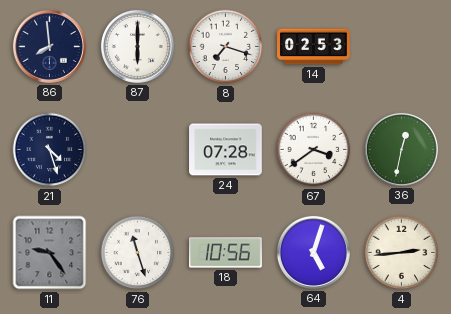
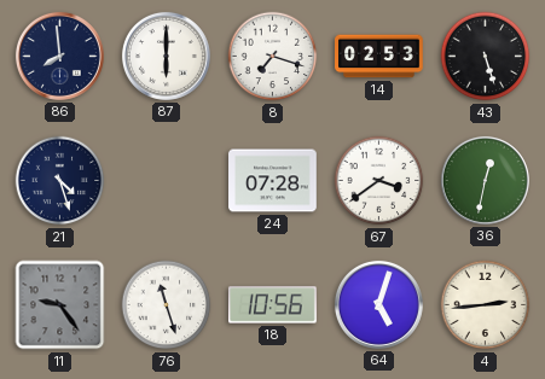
43: none -> 5:27 (486, 57)
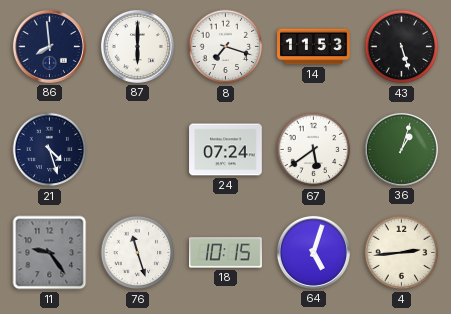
14: 02:53 -> 11:53 (314, 47)
24: 07:28 -> 07:24 (226, 150)
67: 3:39 -> 5:39 (314, 150)
36: 12:32 -> 1:03 (401, 149)
18: 10:56 -> 10:15 (226, 253)
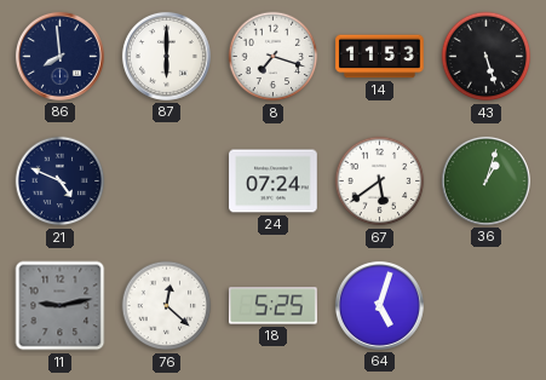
21: 4:27 -> 4:49 (61, 182)
11: 9:24 -> 9:13 (61, 306)
76: 11:27 -> 12:22 (167, 306)
18: 10:15 -> 5:25 (274, 306)
4: 2:44 -> none (402, 253)
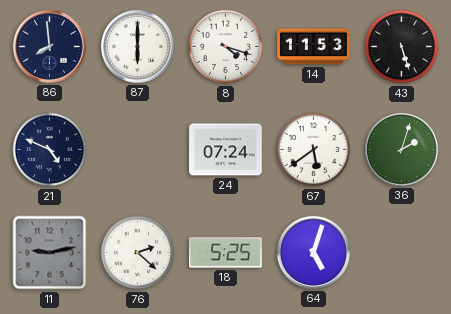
8: 7:18 -> 4:18 (226, 47)
36: 1:03 -> 2:03 (401, 149)
76: 12:22 -> 2:22 (138, 253)
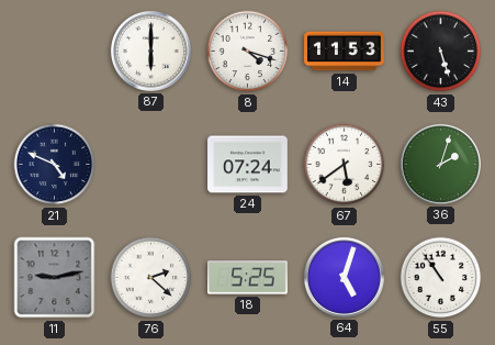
86: 7:59 -> none (49, 46)
55: none -> 10:54 (441, 278)
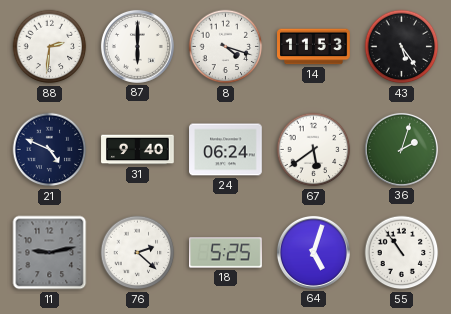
88: none -> 2:31 (50, 47)
43: 5:27 -> 5:24 (402, 47)
31: none -> 9:40 (138, 150)
24: 07:24 -> 06:24 (226, 150)
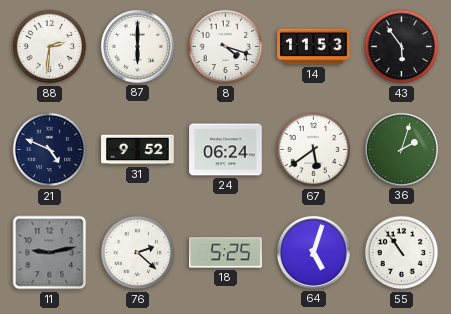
43: 5:24 -> 5:54 (402, 47)
31: 9:40 -> 9:52 (138, 150)
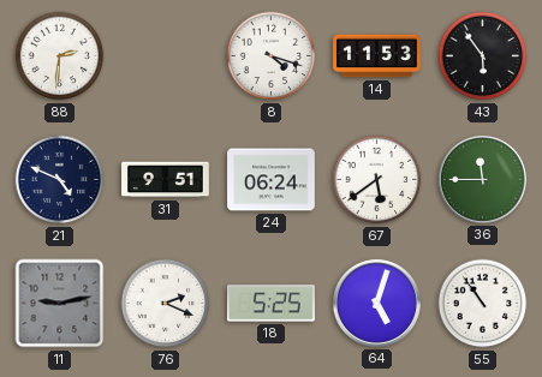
87: 6:00 -> none (137, 46)
31: 9:52 -> 9:51 (166, 180)
36: 2:03 -> 11:45 (482, 179)
76: 2:22 -> 2:19 (166, 304)
